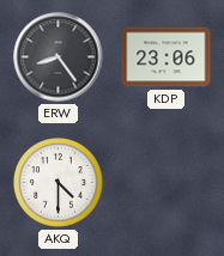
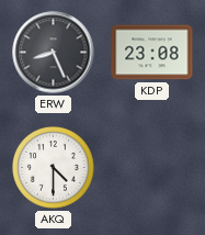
ERW: 8:24 -> 8:26 (54, 53)
KDP: 23:06 -> 23:08 (152, 53)
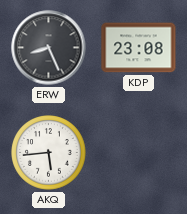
AKQ: 4:30 -> 5:44 (49, 153)
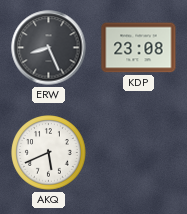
AKQ: 5:44 -> 5:41 (49, 153)
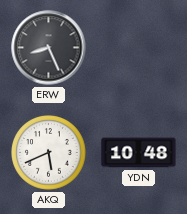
KDP: 23:08 -> none (139, 48)
YDN: none -> 10:48 (139, 153)
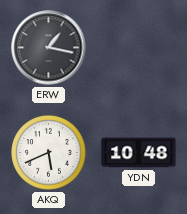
ERW: 8:26 -> 1:17 (49, 48)
